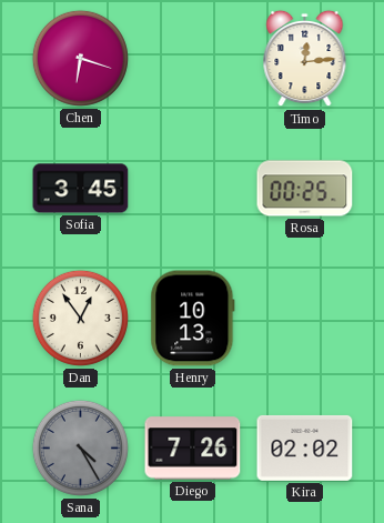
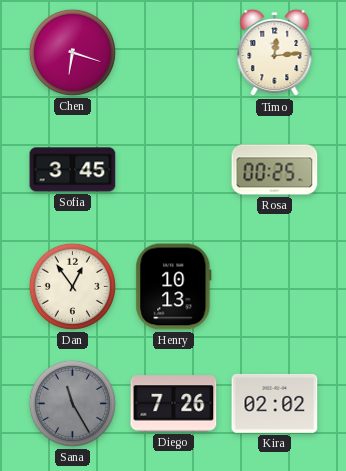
Sana: 4:25 -> 11:25 (72, 403)
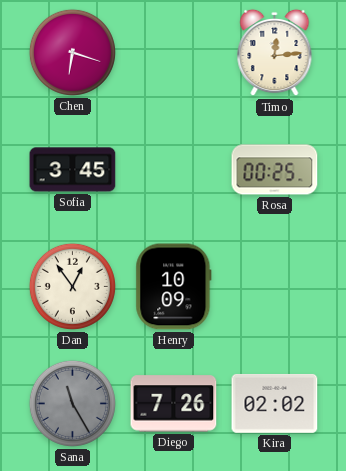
Henry: 10:13 -> 10:09 (174, 287)
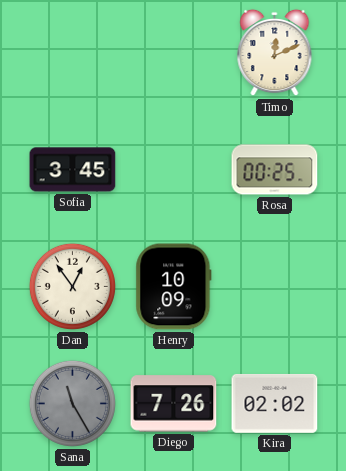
Chen: 6:18 -> none (72, 52)
Timo: 12:14 -> 12:11 (275, 53)
